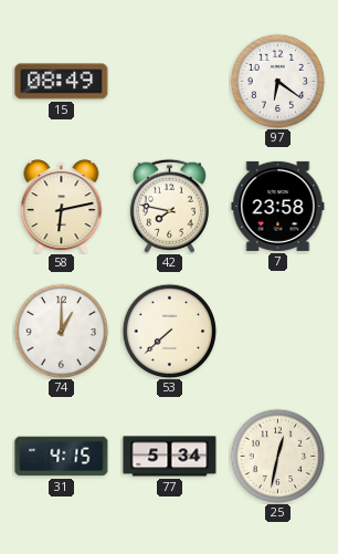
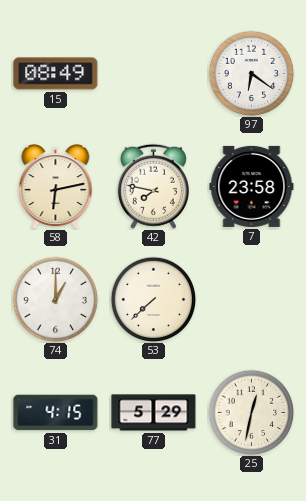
77: 5:34 -> 5:29 (154, 413)
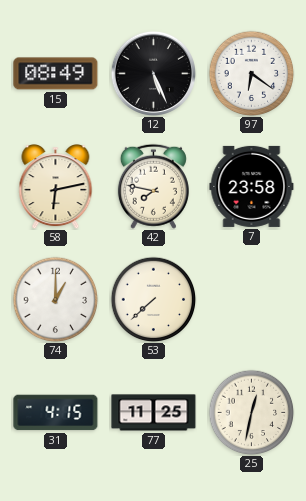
12: none -> 5:26 (153, 73)
77: 5:29 -> 11:25 (154, 413)
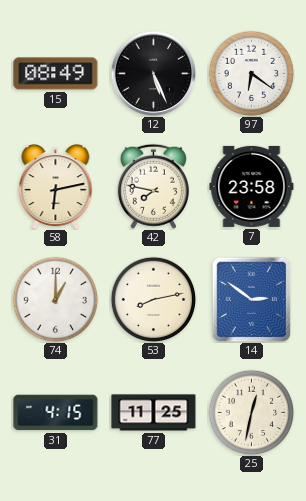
53: 7:38 -> 8:13 (153, 299)
14: none -> 2:51 (252, 299)
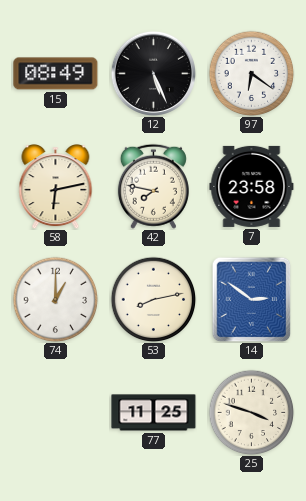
31: 4:15 -> none (56, 413)
25: 12:32 -> 3:48 (251, 412)
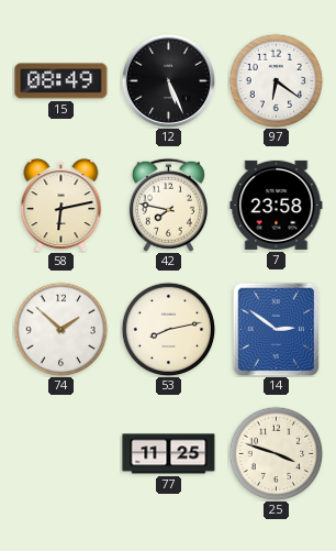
74: 1:00 -> 1:52 (60, 329)
